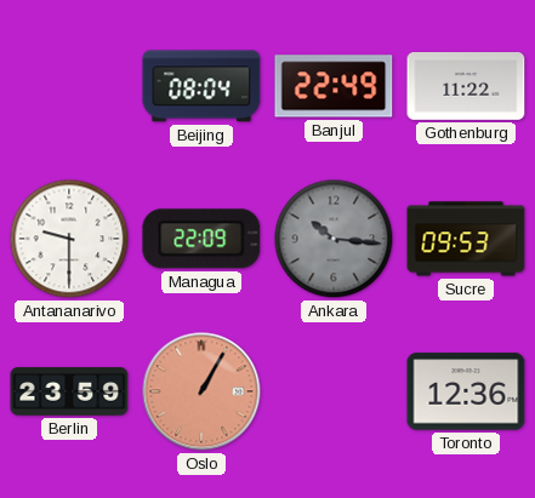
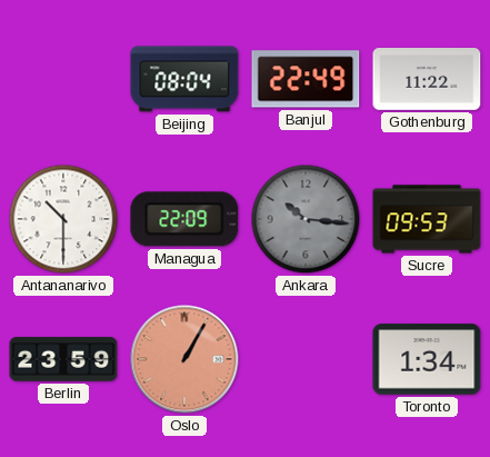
Antananarivo: 9:30 -> 10:30 (63, 219)
Toronto: 12:36 -> 1:34 (427, 359)
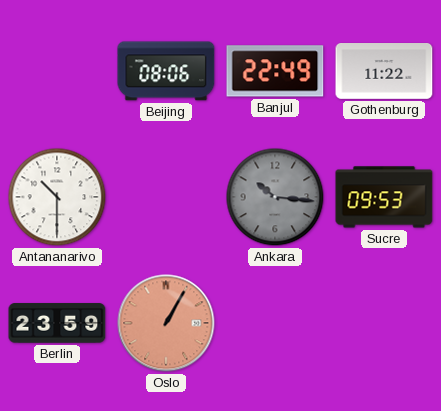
Beijing: 08:04 -> 08:06 (166, 71)
Managua: 22:09 -> none (184, 219)
Toronto: 1:34 -> none (427, 359)
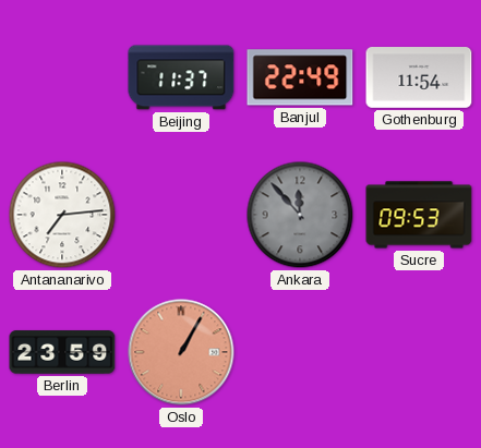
Beijing: 08:06 -> 11:37 (181, 77)
Gothenburg: 11:22 -> 11:54 (419, 78)
Antananarivo: 10:30 -> 7:14 (62, 215)
Ankara: 10:16 -> 11:53 (300, 215)
